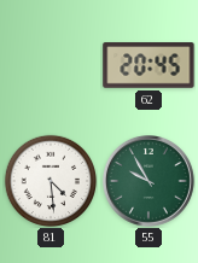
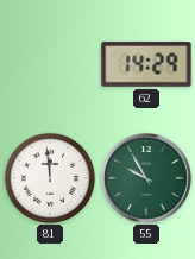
62: 20:45 -> 14:29 (146, 64)
81: 4:29 -> 11:59 (49, 177)
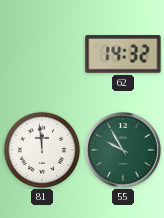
62: 14:29 -> 14:32 (123, 54)
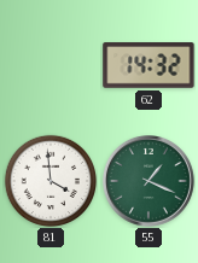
81: 11:59 -> 3:59 (49, 180)
55: 9:55 -> 1:19 (150, 182)
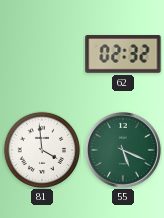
62: 14:32 -> 02:32 (123, 54)
55: 1:19 -> 5:19 (124, 151)
